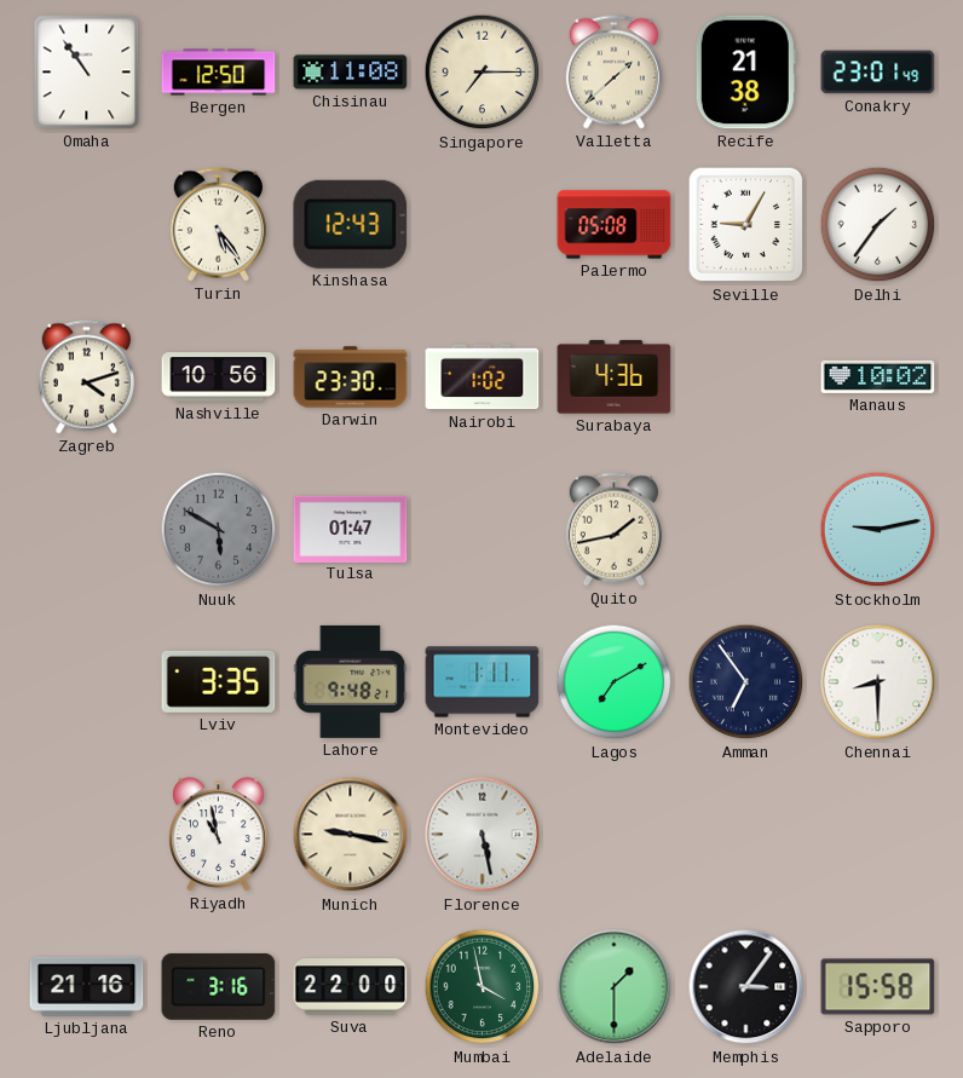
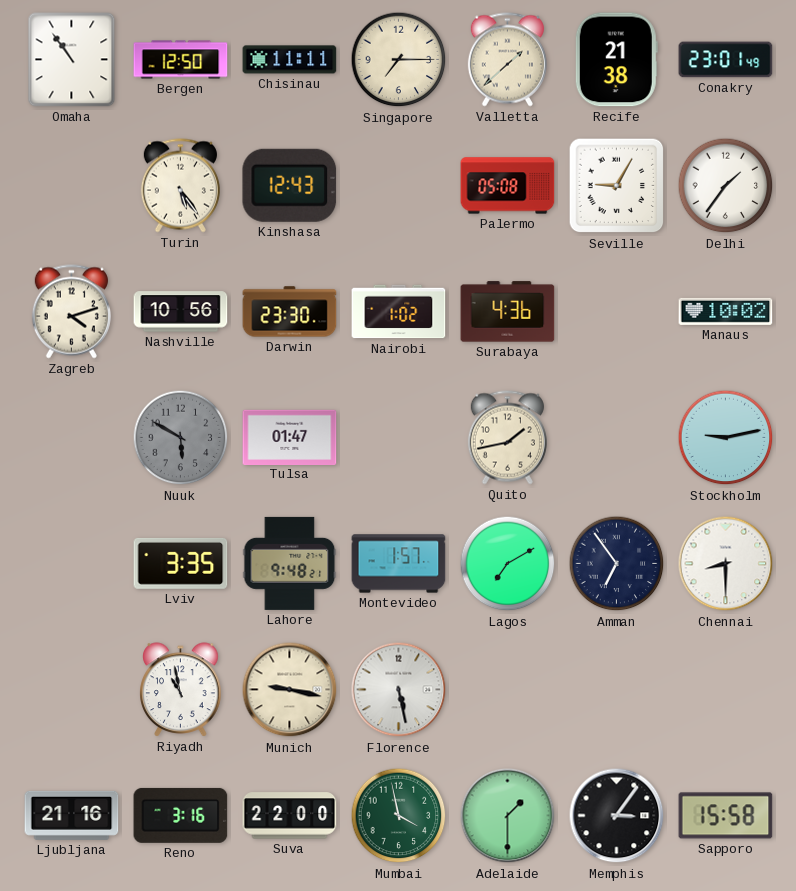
Chisinau: 11:08 -> 11:11 (290, 60)
Montevideo: 1:11 -> 1:57 (399, 564)
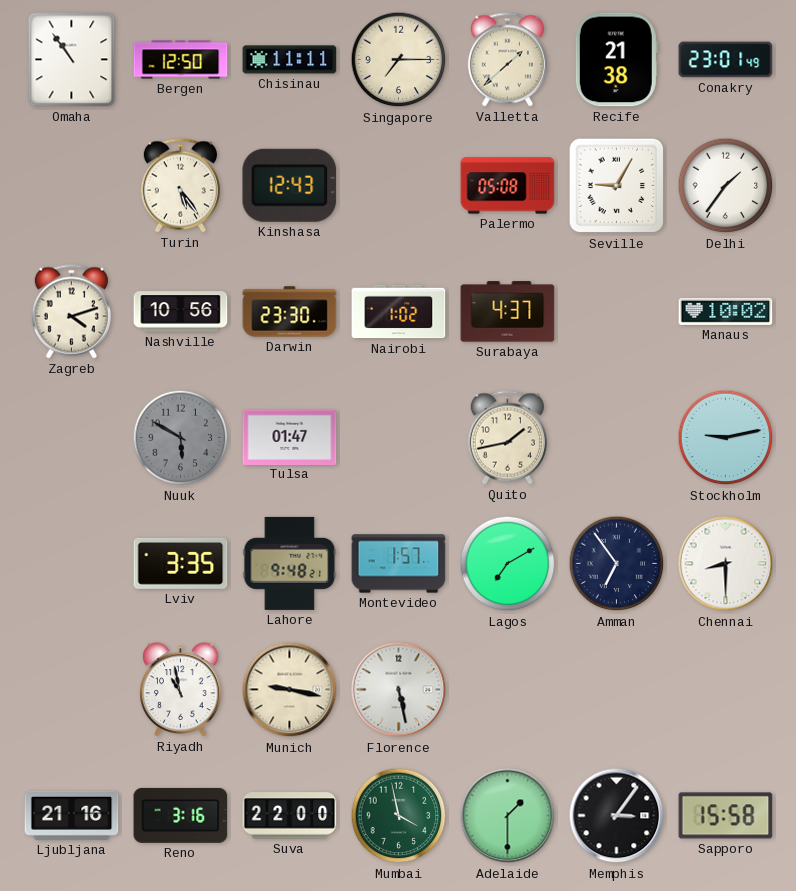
Surabaya: 4:36 -> 4:37 (508, 312)
